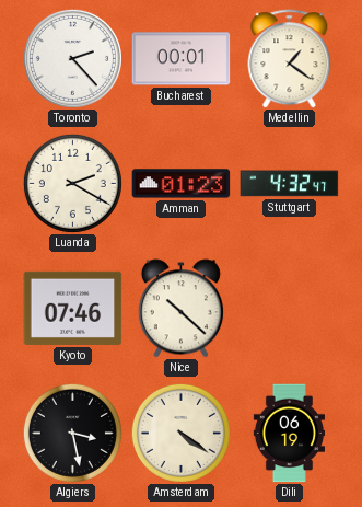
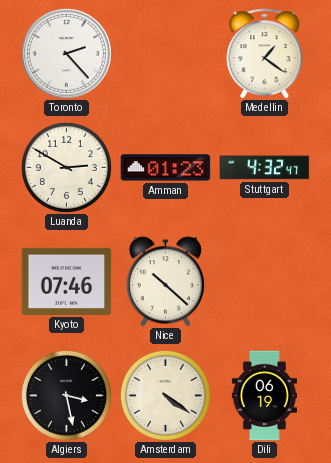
Bucharest: 00:01 -> none (182, 59)
Luanda: 2:20 -> 2:50 (66, 167)
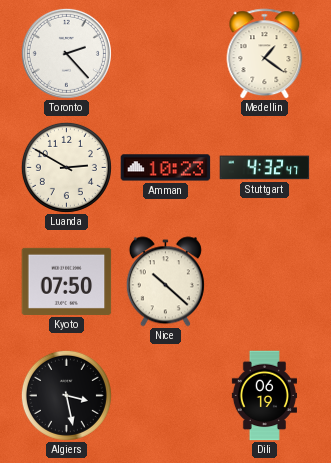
Amman: 01:23 -> 10:23 (166, 168)
Kyoto: 07:46 -> 07:50 (67, 281)
Amsterdam: 4:21 -> none (165, 395)
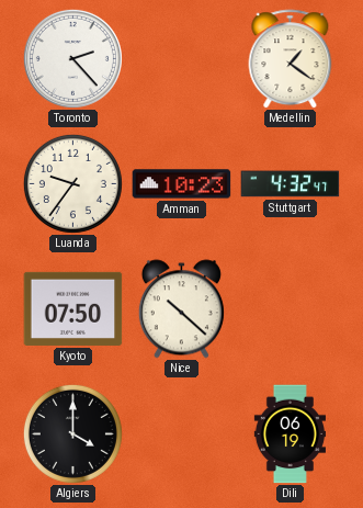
Luanda: 2:50 -> 9:36 (72, 183)
Algiers: 3:28 -> 4:00 (72, 433)
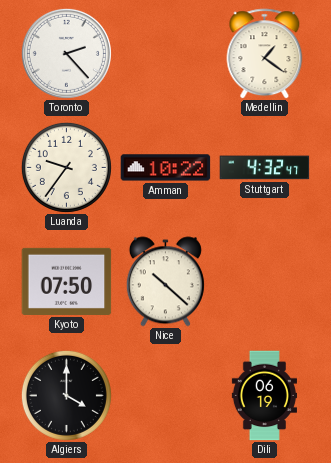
Amman: 10:23 -> 10:22 (166, 168)
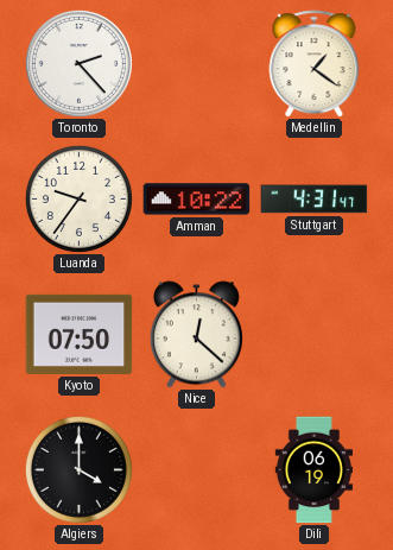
Stuttgart: 4:32 -> 4:31 (315, 200)
Nice: 10:22 -> 12:22 (196, 335)
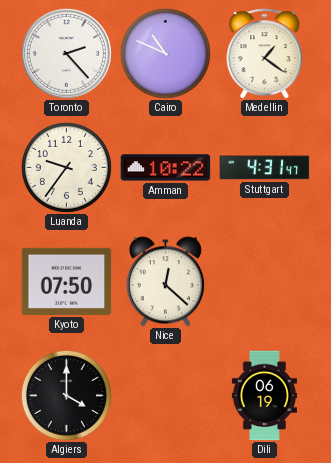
Cairo: none -> 10:49 (165, 53)
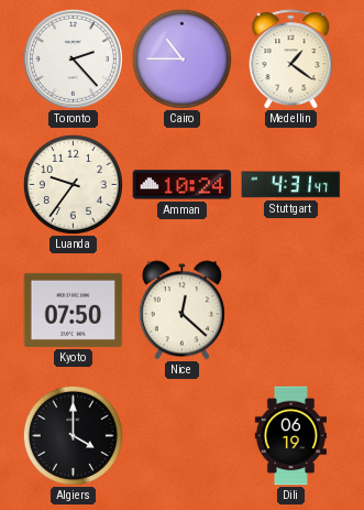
Cairo: 10:49 -> 10:45 (181, 58)
Amman: 10:22 -> 10:24 (183, 185)
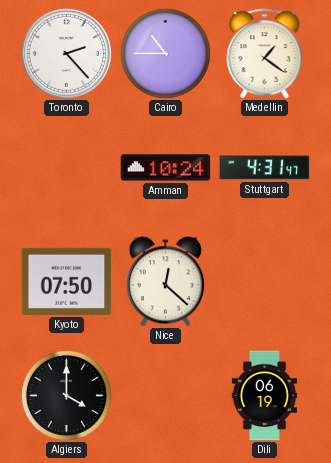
Luanda: 9:36 -> none (73, 184)
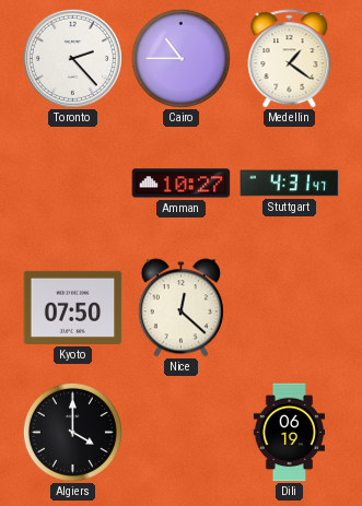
Amman: 10:24 -> 10:27 (182, 184)
